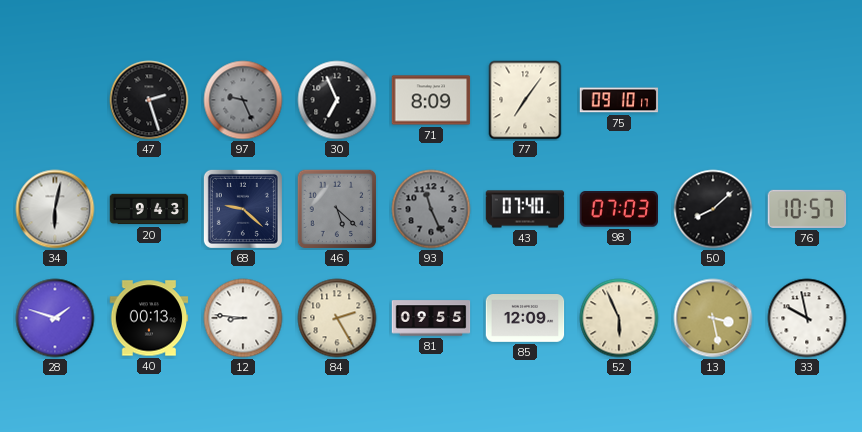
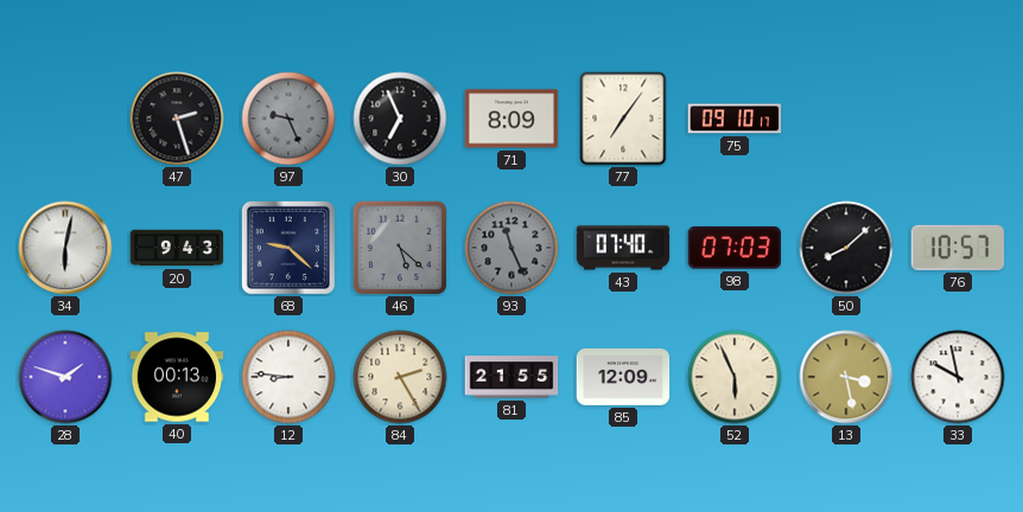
81: 09:55 -> 21:55 (512, 377)
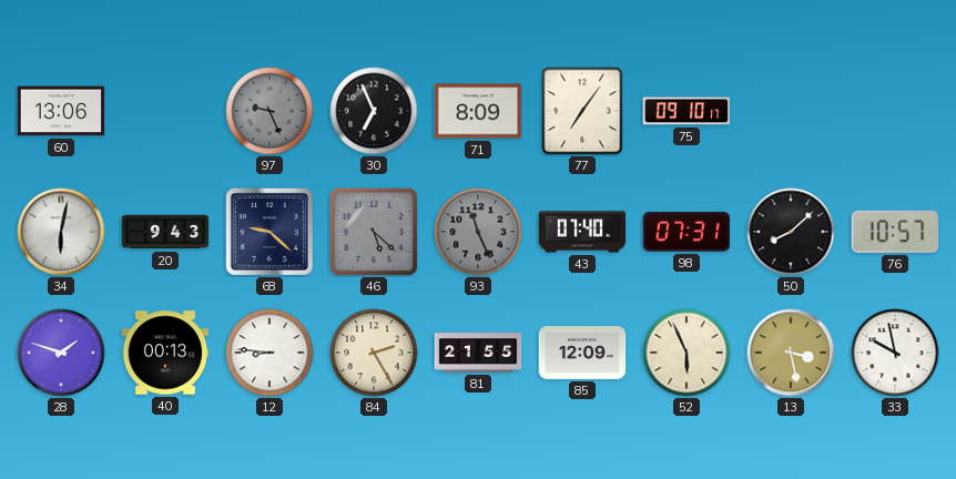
60: none -> 13:06 (61, 111)
47: 2:27 -> none (177, 119)
98: 07:03 -> 07:31 (685, 232)
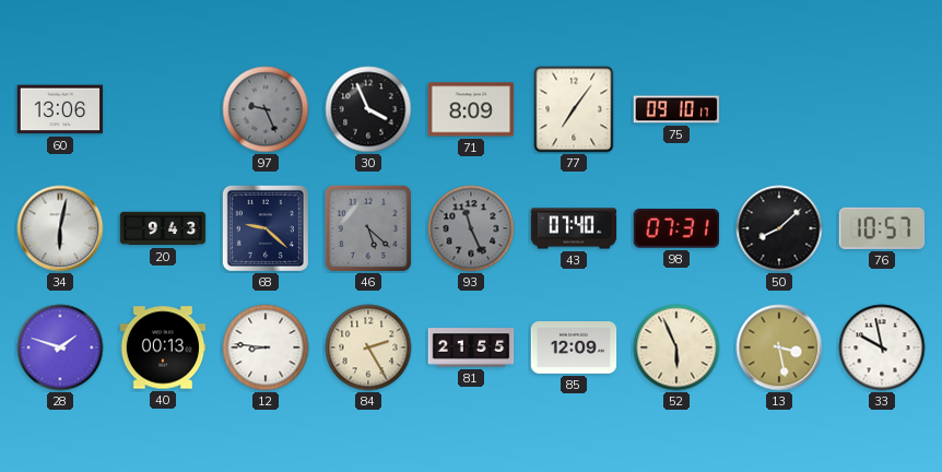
30: 6:56 -> 3:56 (368, 109)
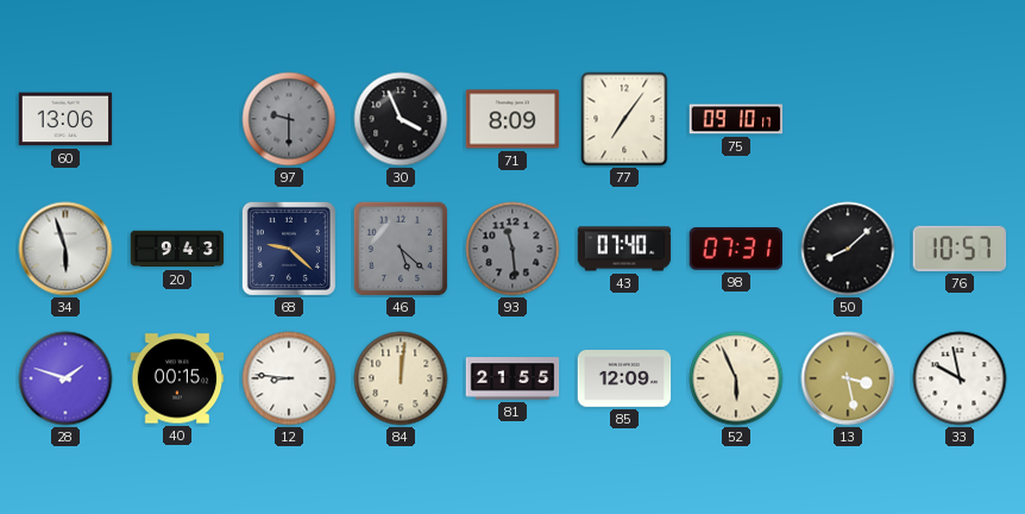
97: 9:26 -> 9:30 (289, 119)
34: 6:02 -> 5:57 (65, 249)
93: 11:26 -> 11:29 (512, 249)
40: 00:13 -> 00:15 (177, 378)
84: 2:25 -> 12:01 (401, 378)
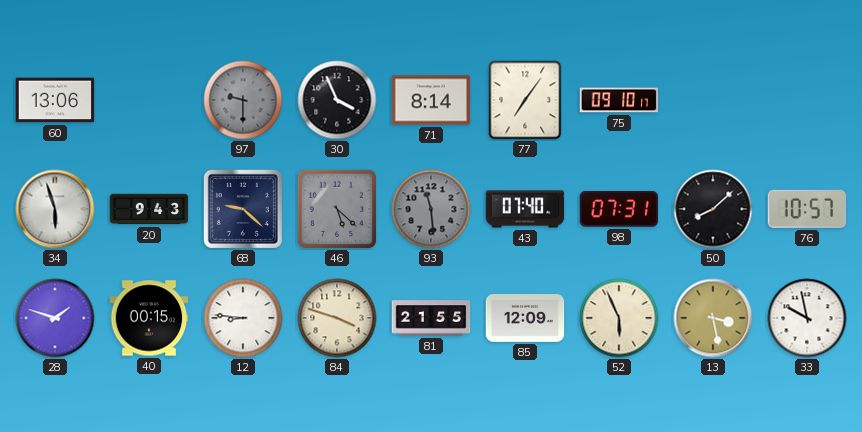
71: 8:09 -> 8:14 (431, 100)
84: 12:01 -> 3:48 (337, 318)
